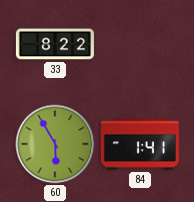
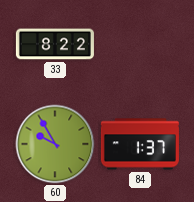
60: 5:55 -> 9:55 (55, 144)
84: 1:41 -> 1:37 (140, 144)
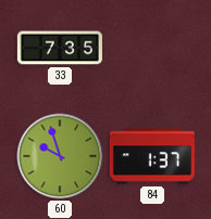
33: 8:22 -> 7:35 (60, 48)
60: 9:55 -> 9:57 (60, 156)
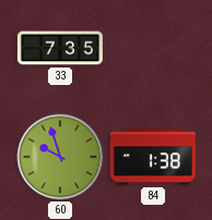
84: 1:37 -> 1:38 (153, 157)
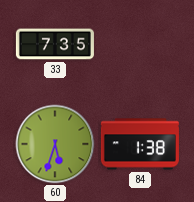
60: 9:57 -> 5:33 (55, 144)
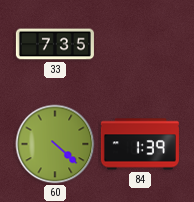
60: 5:33 -> 4:22 (55, 144)
84: 1:38 -> 1:39 (140, 144)
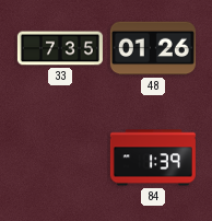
48: none -> 01:26 (153, 48)
60: 4:22 -> none (55, 144)
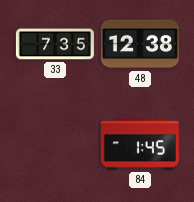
48: 01:26 -> 12:38 (140, 44)
84: 1:39 -> 1:45 (140, 144)
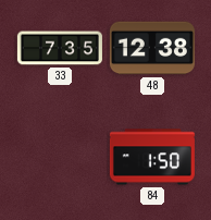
84: 1:45 -> 1:50 (152, 157)
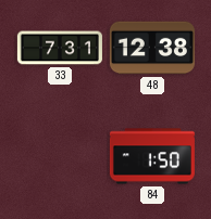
33: 7:35 -> 7:31 (60, 48)
